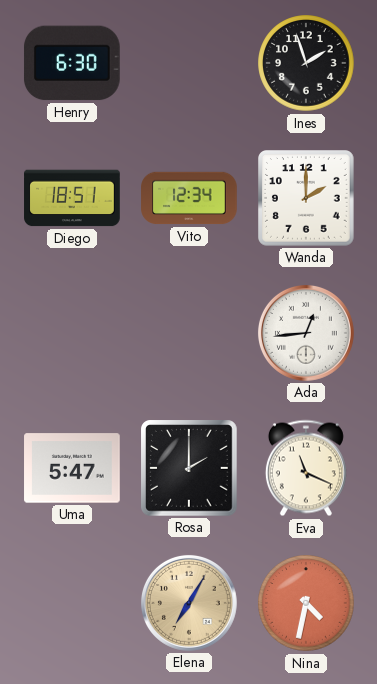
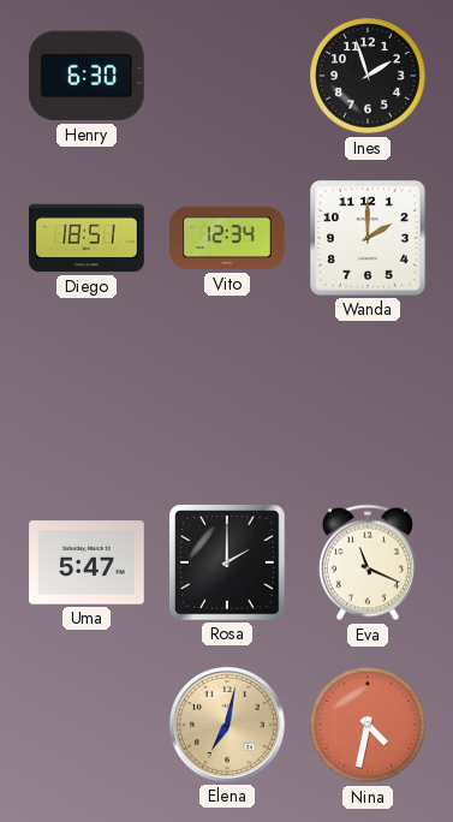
Ada: 12:44 -> none (306, 333)
Elena: 7:05 -> 7:02 (227, 725)
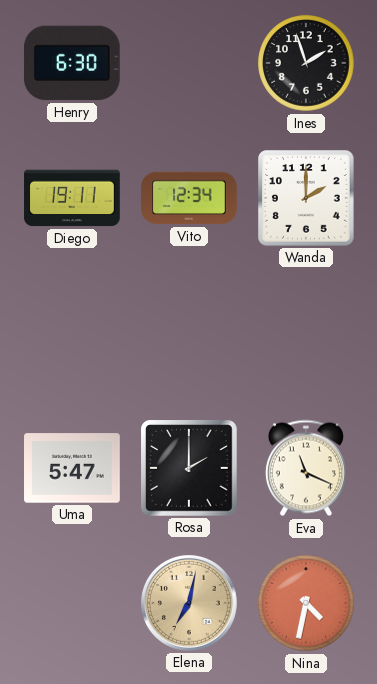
Diego: 18:51 -> 19:11 (72, 198)
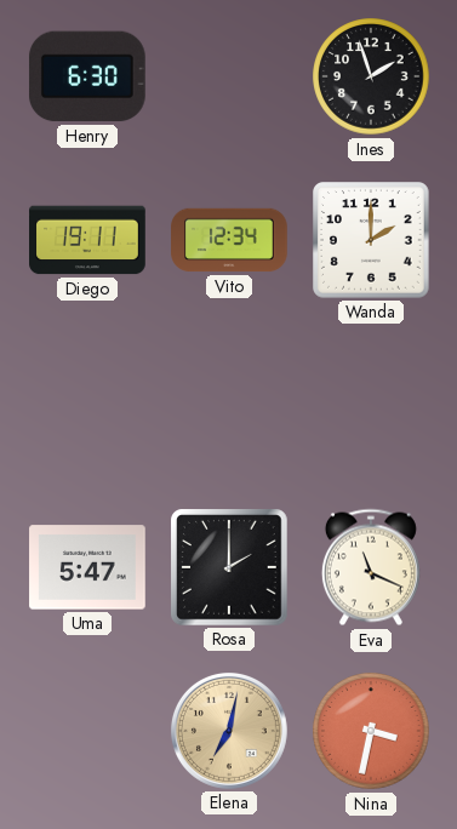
Nina: 4:32 -> 3:32 (371, 731)
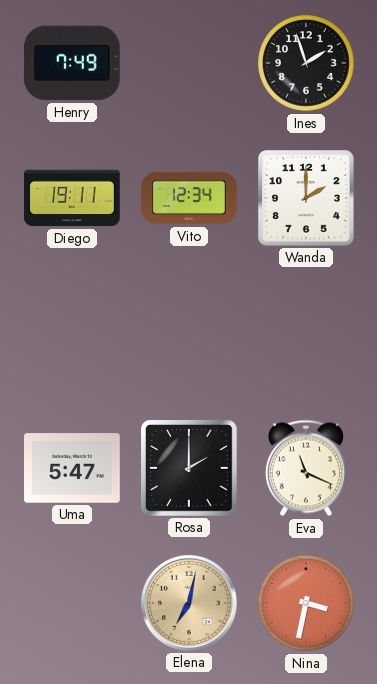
Henry: 6:30 -> 7:49 (72, 63)
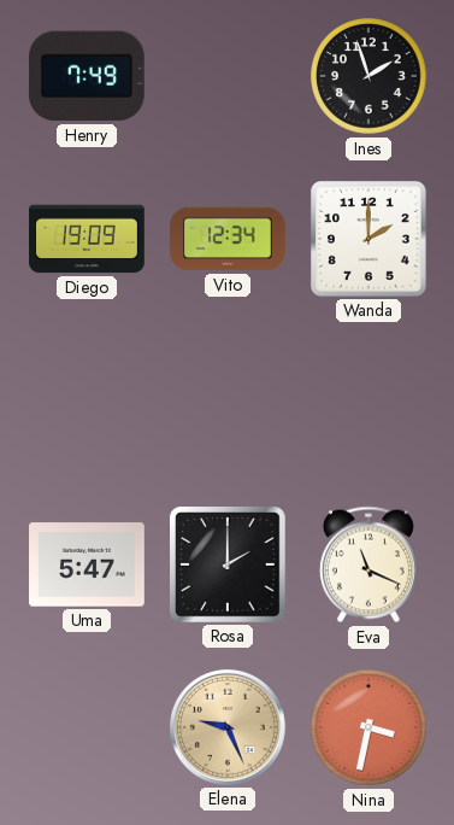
Diego: 19:11 -> 19:09 (87, 239)
Elena: 7:02 -> 9:26 (228, 727)
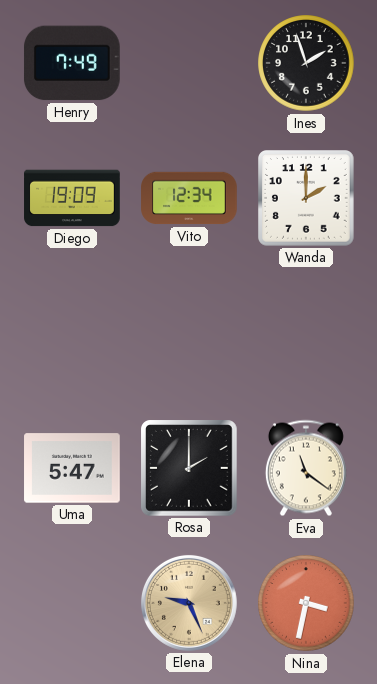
Eva: 11:19 -> 11:21 (306, 468)
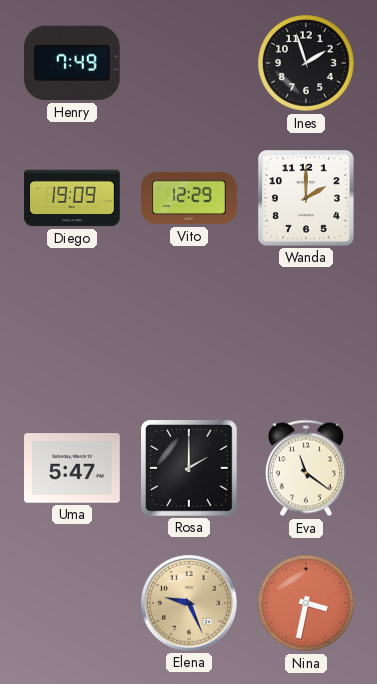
Vito: 12:34 -> 12:29 (189, 198)
